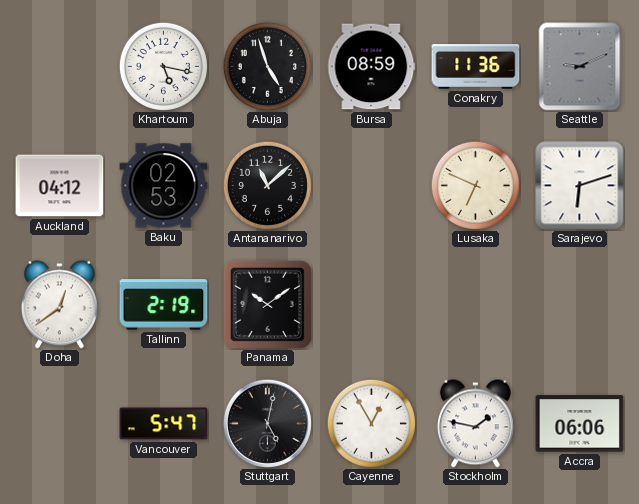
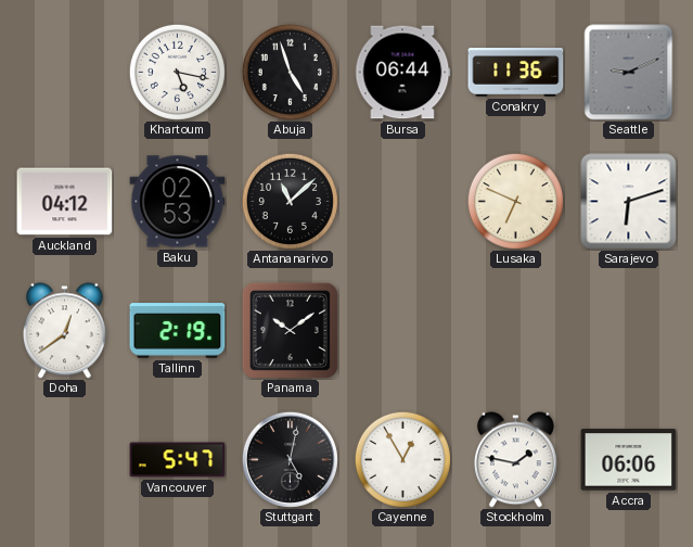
Bursa: 08:59 -> 06:44 (402, 73)
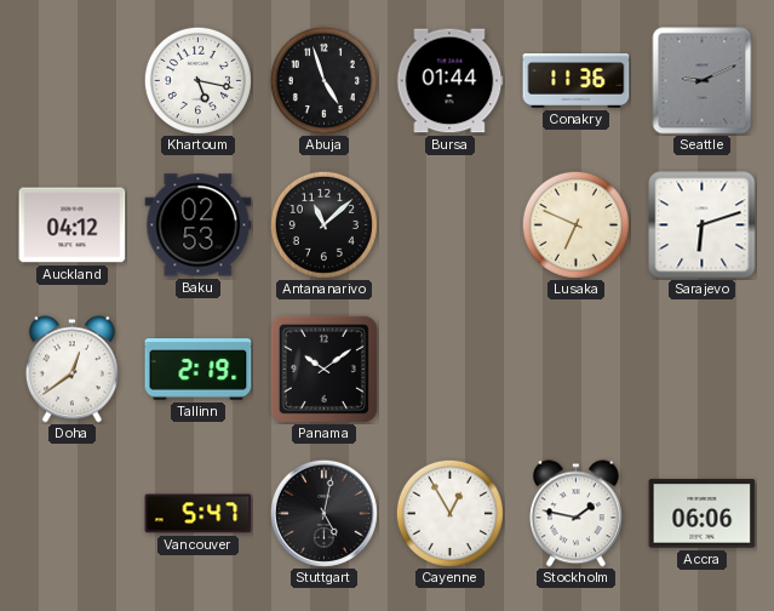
Bursa: 06:44 -> 01:44 (449, 81)
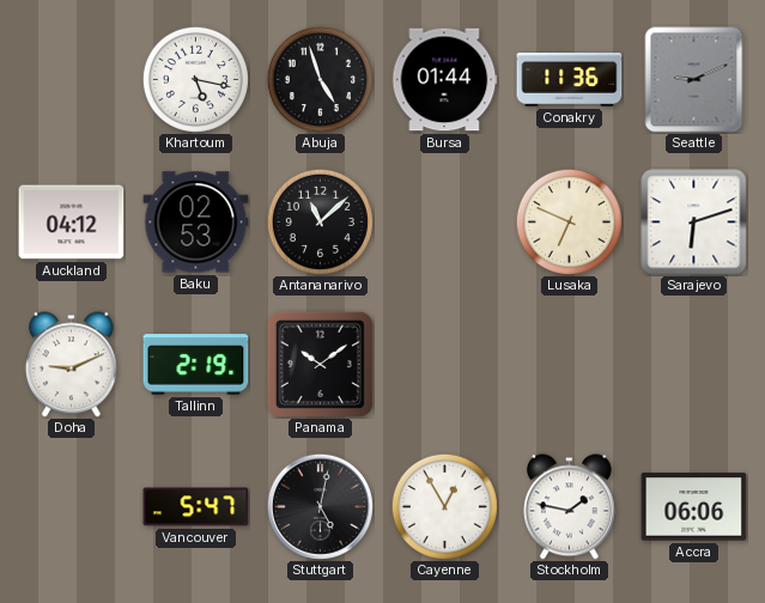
Doha: 12:39 -> 9:11 (71, 365)
